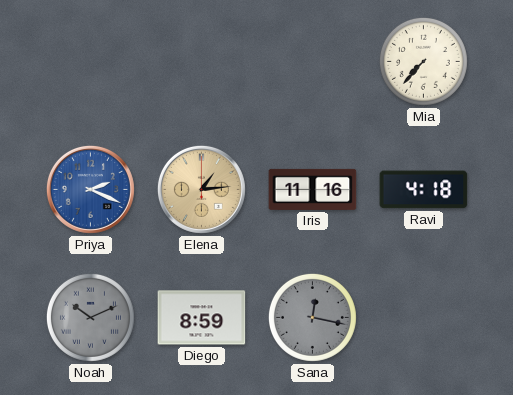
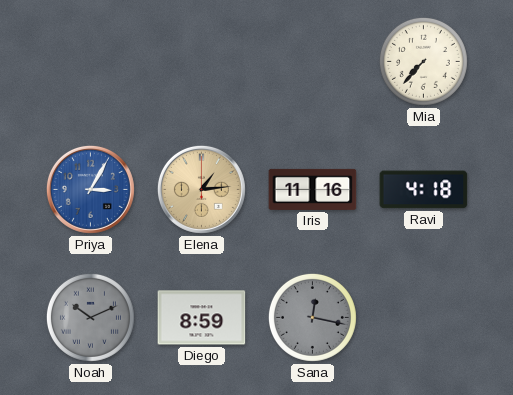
Priya: 2:19 -> 3:05 (90, 189)
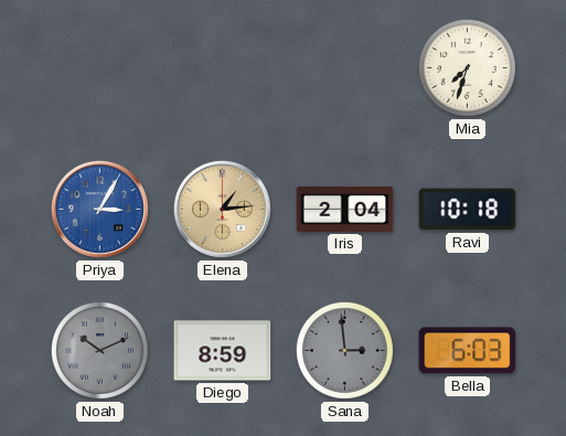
Mia: 7:37 -> 7:33 (467, 67)
Iris: 11:16 -> 2:04 (345, 209)
Ravi: 4:18 -> 10:18 (468, 210)
Sana: 12:17 -> 2:59 (344, 350)
Bella: none -> 6:03 (468, 351)
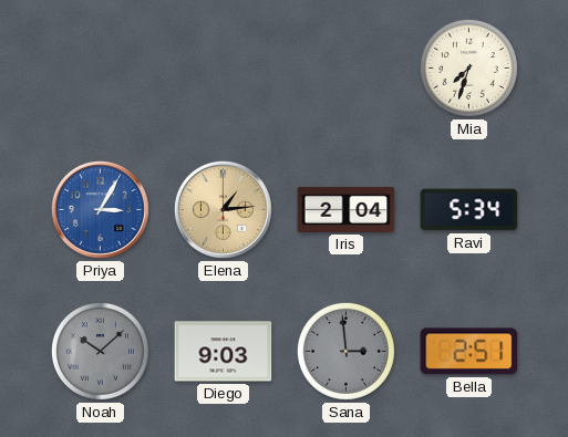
Ravi: 10:18 -> 5:34 (469, 210)
Noah: 10:11 -> 10:08 (100, 351)
Diego: 8:59 -> 9:03 (224, 352)
Bella: 6:03 -> 2:51 (469, 352)
